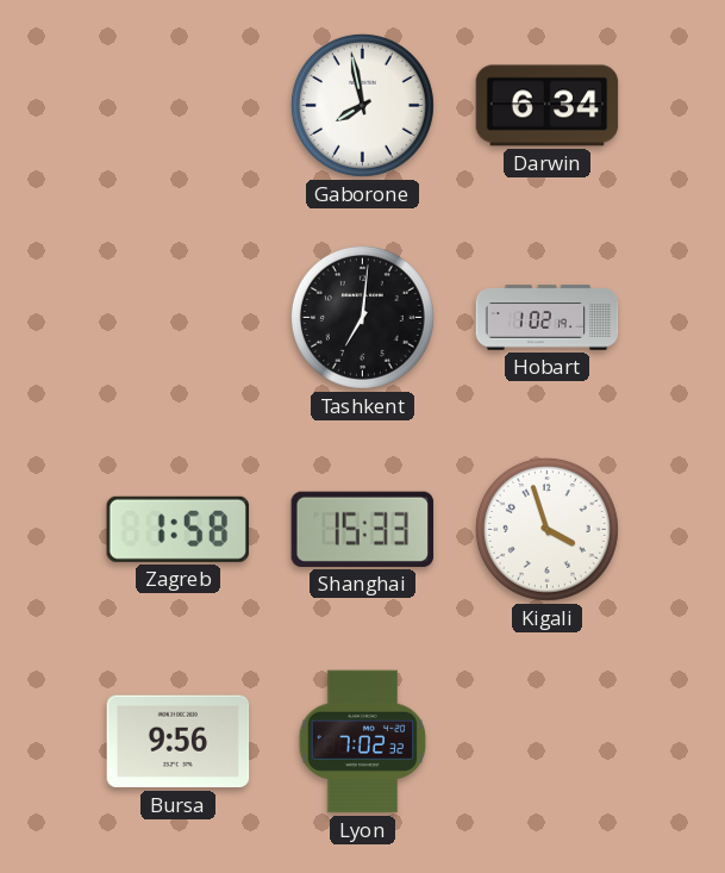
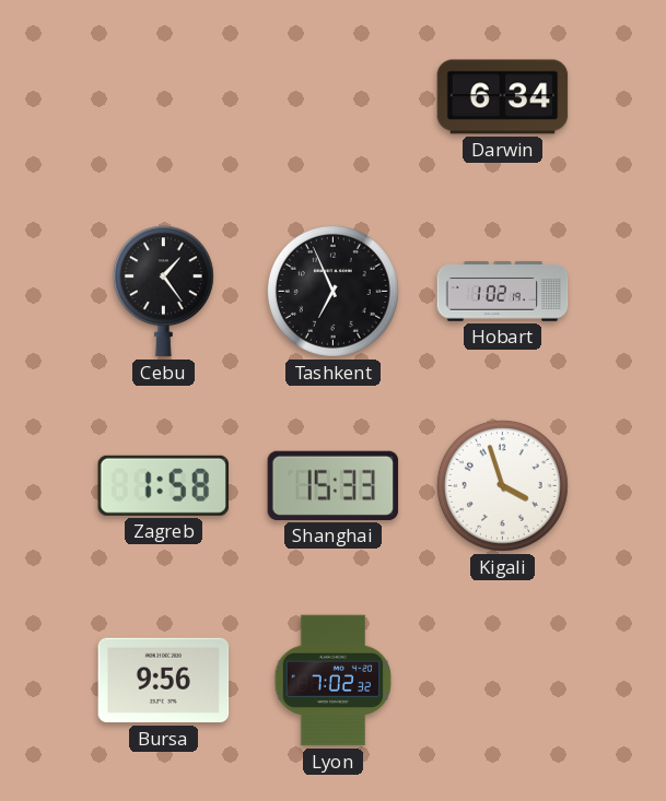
Gaborone: 7:58 -> none (362, 105)
Cebu: none -> 1:24 (163, 292)
Tashkent: 7:01 -> 6:56 (332, 291)
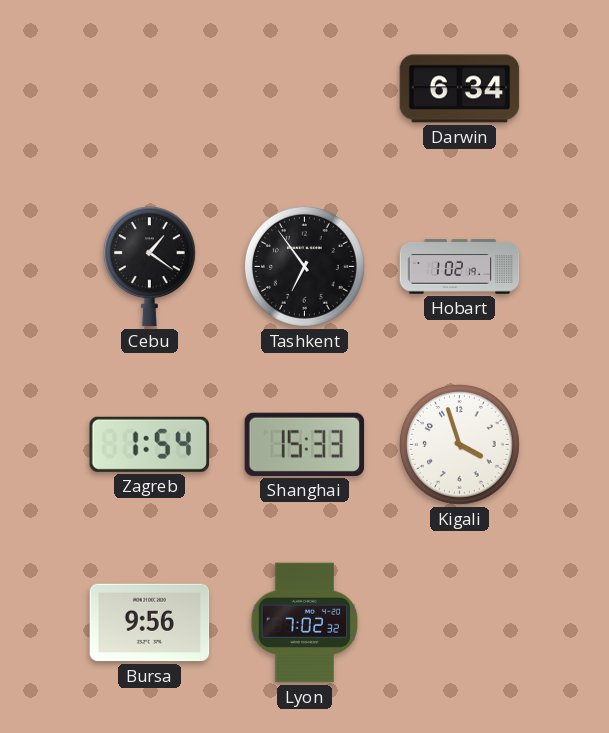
Cebu: 1:24 -> 1:21 (149, 267)
Tashkent: 6:56 -> 6:54 (304, 266)
Zagreb: 1:58 -> 1:54 (149, 444)
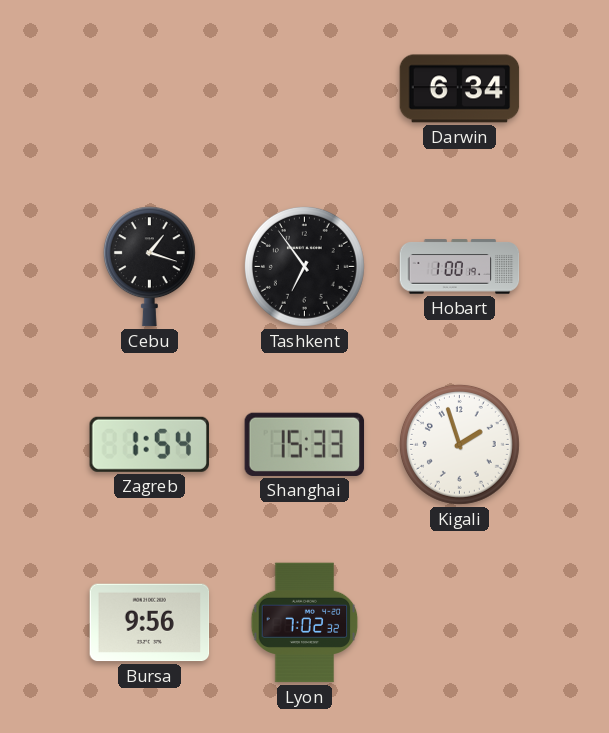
Cebu: 1:21 -> 1:18 (149, 267)
Hobart: 1:02 -> 1:00 (460, 267)
Kigali: 3:57 -> 1:57 (459, 444)
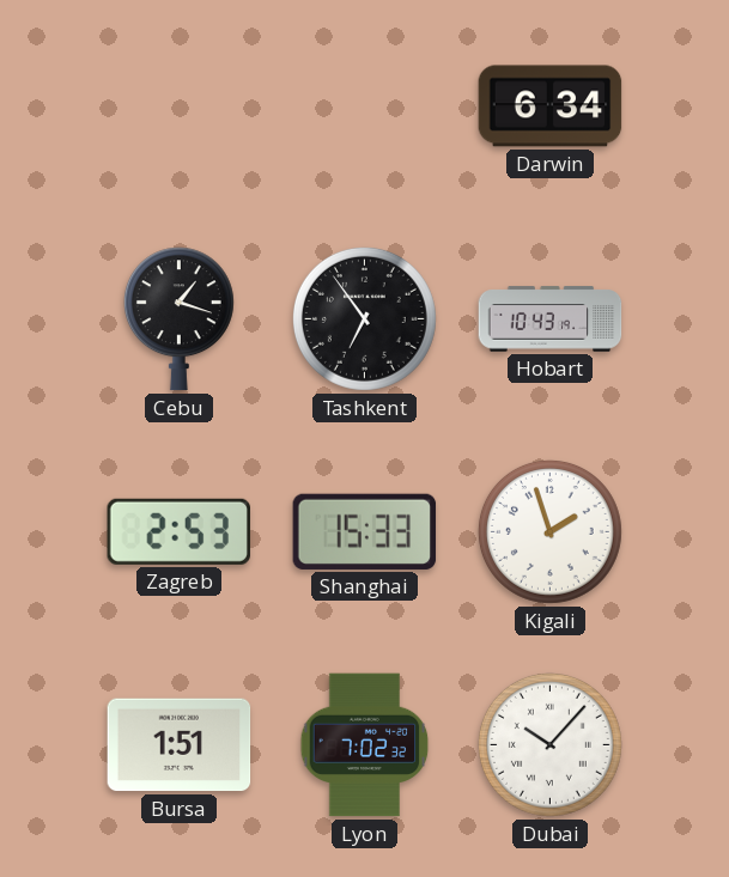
Hobart: 1:00 -> 10:43 (551, 319)
Zagreb: 1:54 -> 2:53 (178, 531)
Bursa: 9:56 -> 1:51 (180, 745)
Dubai: none -> 10:07 (549, 744)
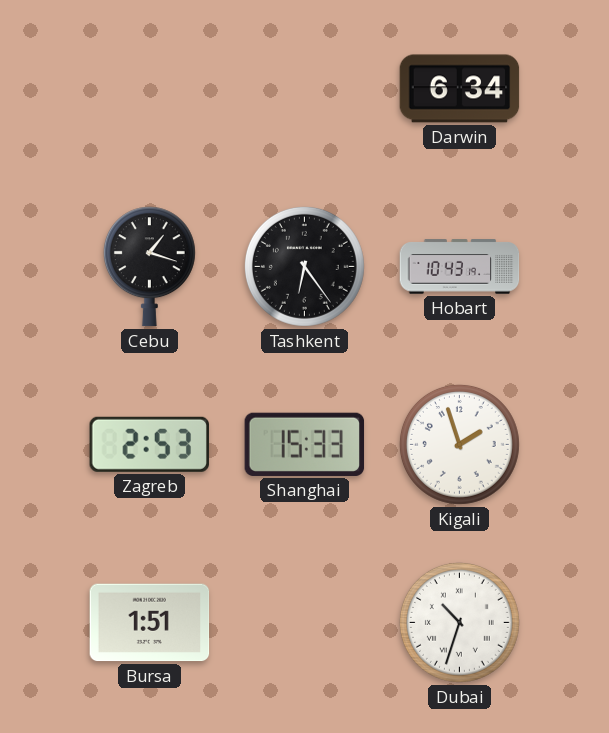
Tashkent: 6:54 -> 6:24 (304, 266)
Lyon: 7:02 -> none (365, 745)
Dubai: 10:07 -> 10:33 (459, 622)
